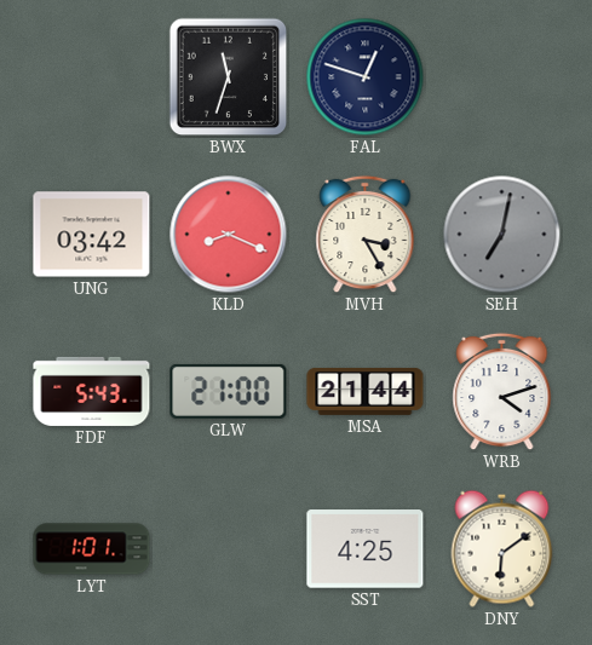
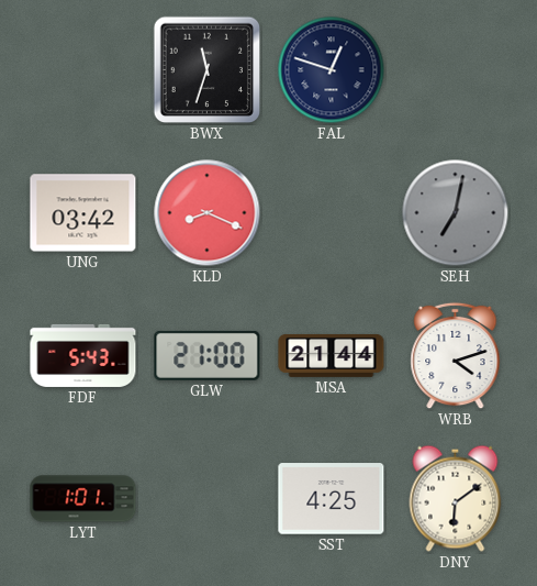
MVH: 3:25 -> none (366, 235)
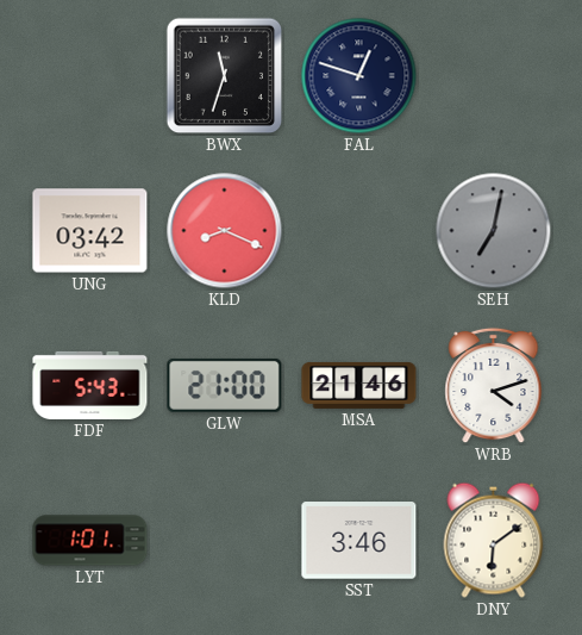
MSA: 21:44 -> 21:46 (359, 385)
SST: 4:25 -> 3:46 (359, 541)
